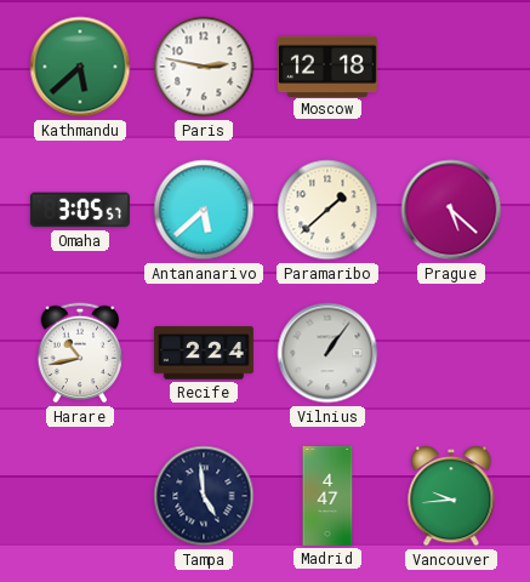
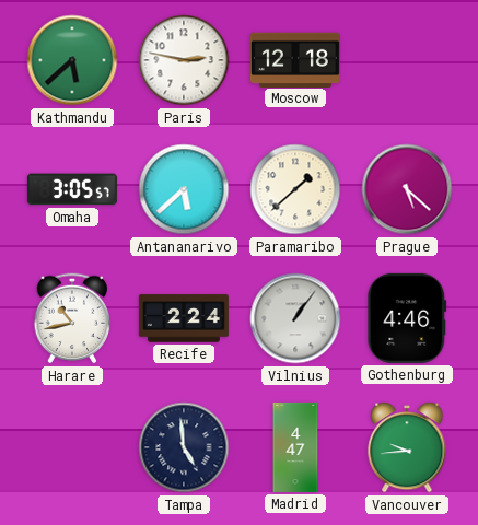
Gothenburg: none -> 4:46 (407, 318)
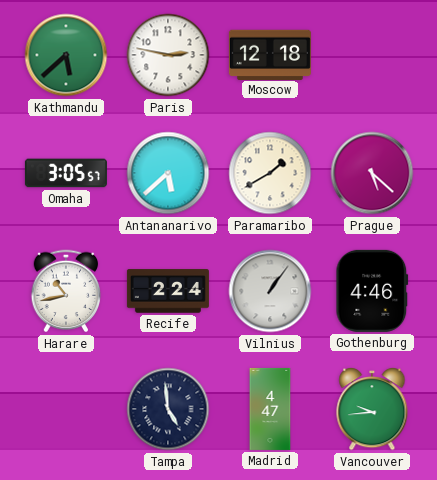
Paramaribo: 1:38 -> 1:40 (270, 173)
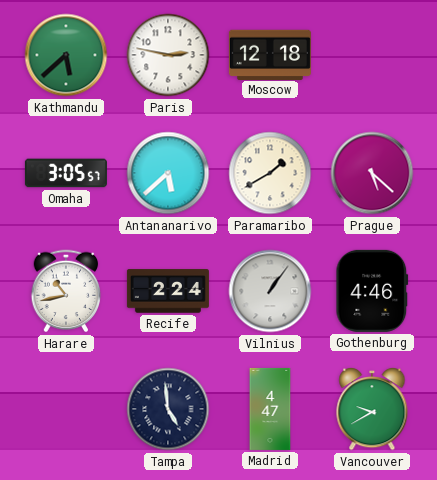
Vancouver: 9:44 -> 9:40 (372, 410)
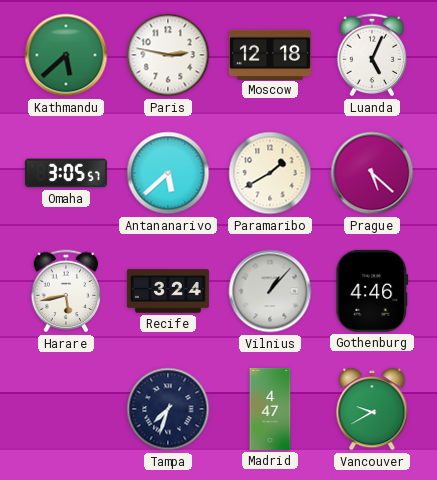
Luanda: none -> 5:04 (372, 55)
Harare: 10:43 -> 5:43 (66, 291)
Recife: 2:24 -> 3:24 (168, 291)
Vilnius: 1:06 -> 1:07 (270, 291)
Tampa: 4:59 -> 7:33 (168, 409)
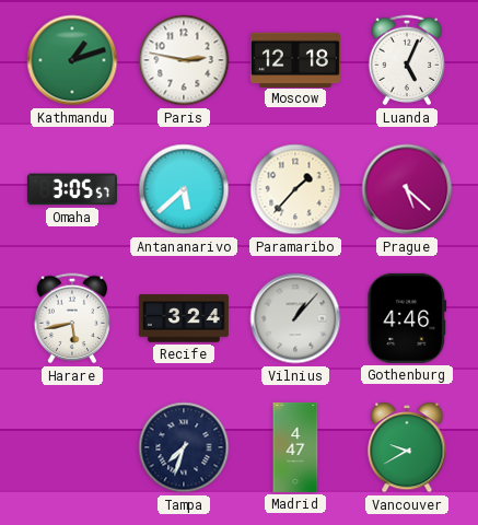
Kathmandu: 5:38 -> 1:12 (72, 60)
Paramaribo: 1:40 -> 1:37 (295, 189)
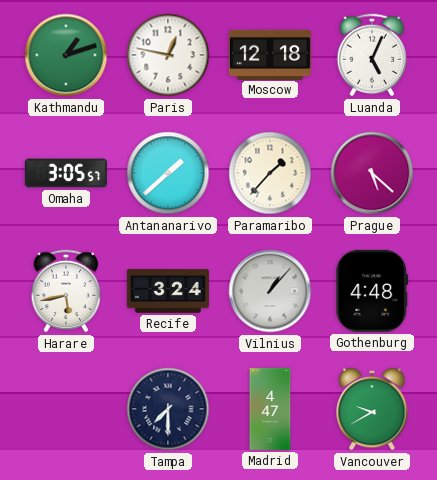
Paris: 2:47 -> 12:47 (168, 55)
Antananarivo: 5:38 -> 1:38 (168, 173)
Gothenburg: 4:46 -> 4:48 (372, 291)
Tampa: 7:33 -> 7:30 (168, 409)
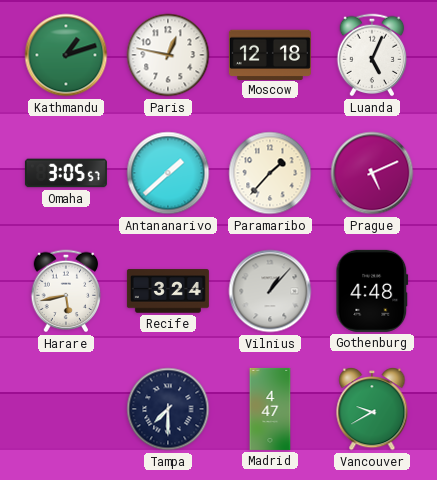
Prague: 5:22 -> 5:11 (372, 173)
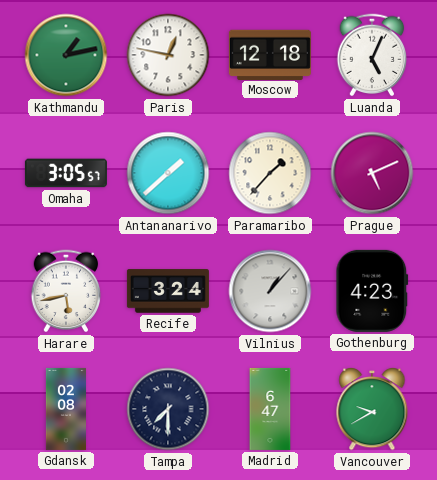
Kathmandu: 1:12 -> 1:13 (66, 55)
Gothenburg: 4:48 -> 4:23 (372, 291)
Gdansk: none -> 02:08 (65, 409)
Madrid: 4:47 -> 6:47 (270, 409)
